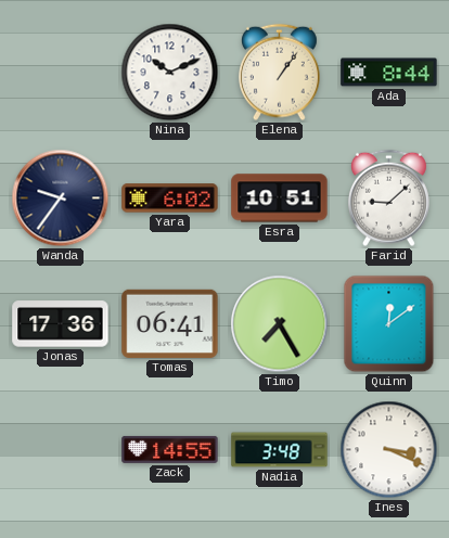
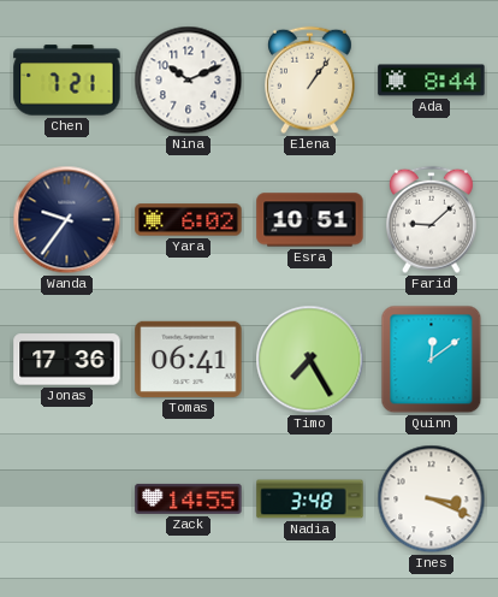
Chen: none -> 7:21 (67, 81)
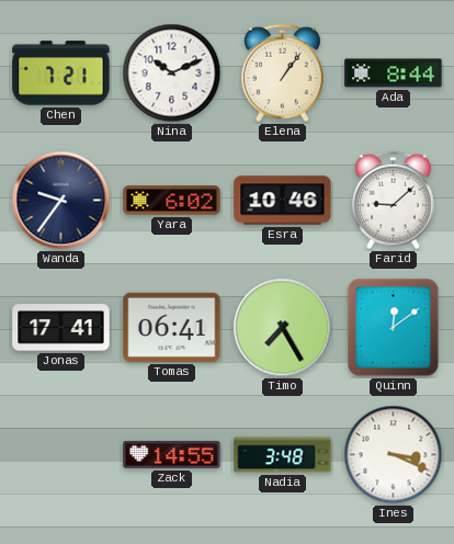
Esra: 10:51 -> 10:46 (283, 201)
Jonas: 17:36 -> 17:41 (61, 328)
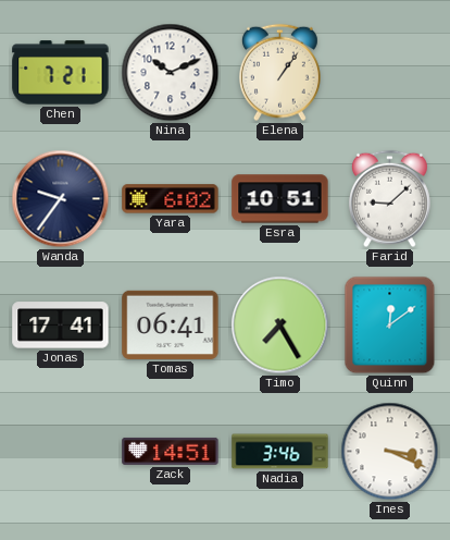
Ada: 8:44 -> none (394, 73)
Esra: 10:46 -> 10:51 (280, 199)
Zack: 14:55 -> 14:51 (171, 451)
Nadia: 3:48 -> 3:46 (280, 452)
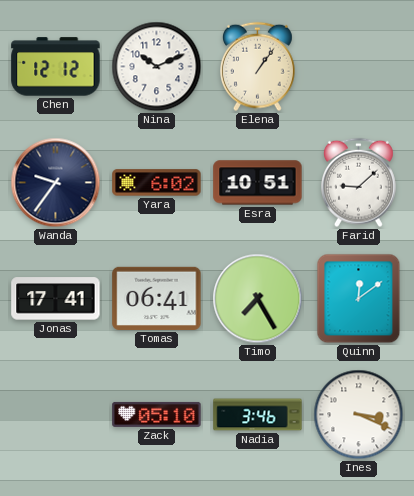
Chen: 7:21 -> 12:12 (56, 67)
Zack: 14:51 -> 05:10 (157, 414)
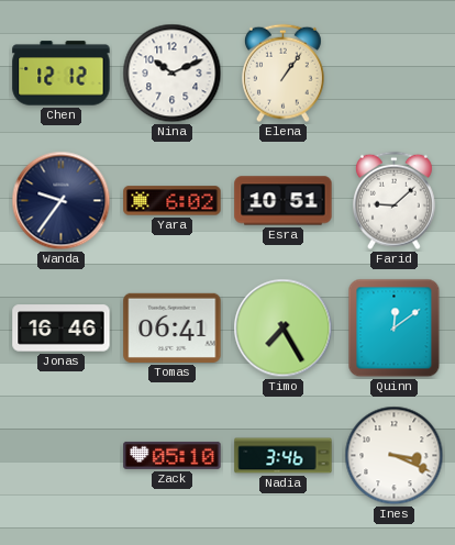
Jonas: 17:41 -> 16:46 (62, 329)
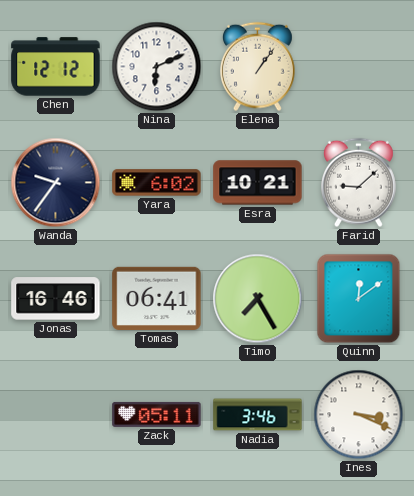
Nina: 10:11 -> 6:11 (157, 67)
Esra: 10:51 -> 10:21 (258, 183)
Zack: 05:10 -> 05:11 (157, 414)
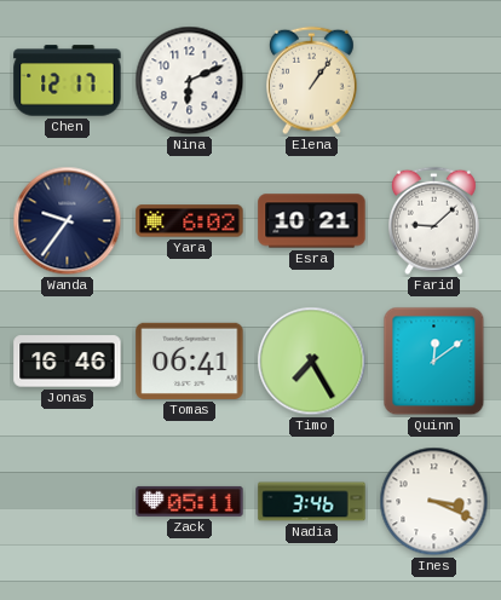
Chen: 12:12 -> 12:17 (68, 81)
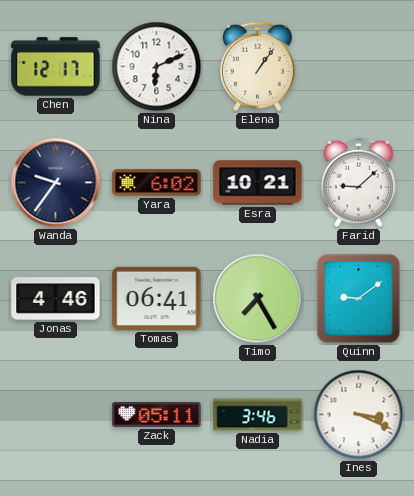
Jonas: 16:46 -> 4:46 (56, 299)
Quinn: 12:09 -> 9:09 (359, 299)
